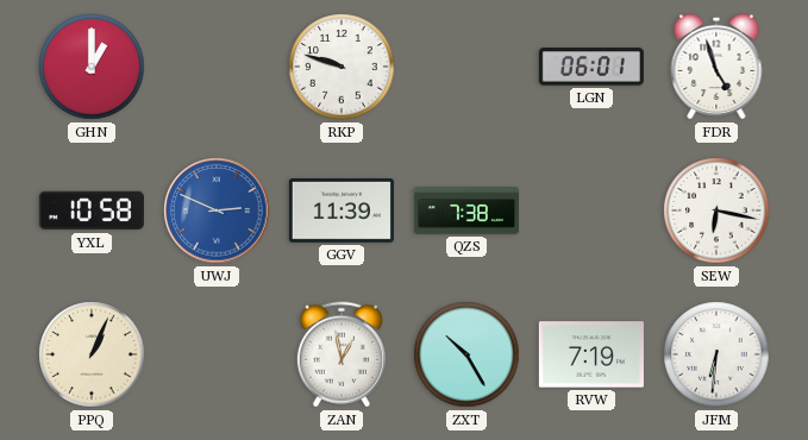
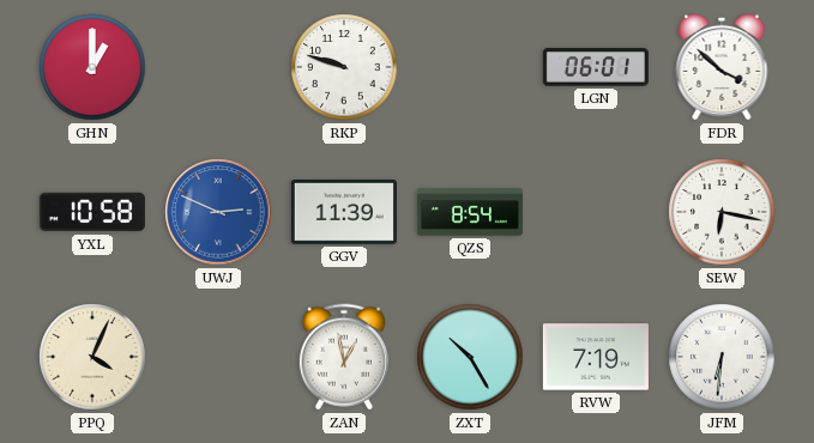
FDR: 4:57 -> 3:52 (722, 67)
QZS: 7:38 -> 8:54 (470, 212)
PPQ: 1:04 -> 4:04 (92, 357)
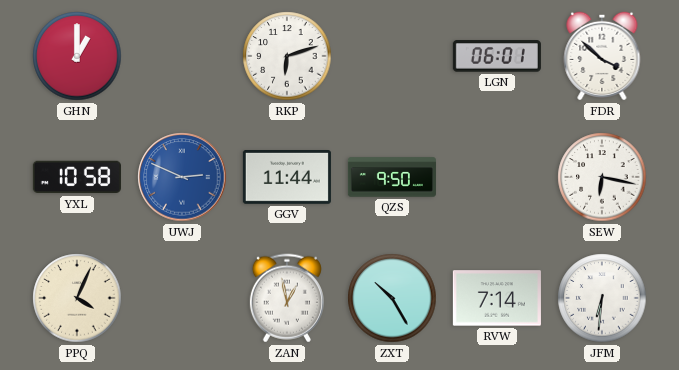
RKP: 9:48 -> 6:12 (287, 56)
GGV: 11:39 -> 11:44 (287, 178)
QZS: 8:54 -> 9:50 (392, 177)
RVW: 7:19 -> 7:14 (497, 298)
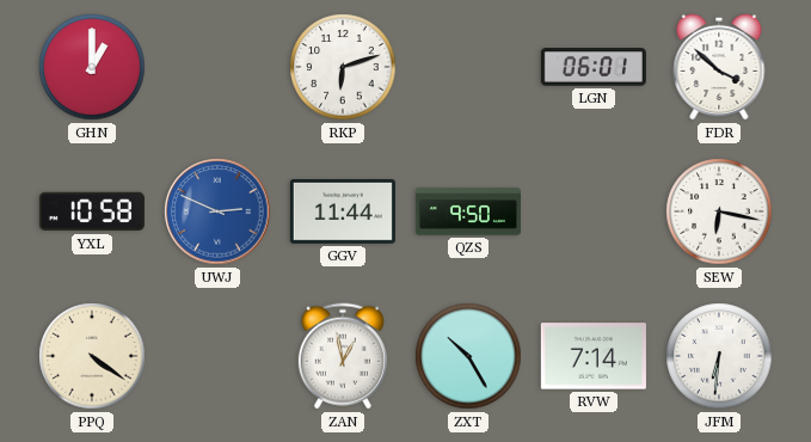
PPQ: 4:04 -> 4:21 (92, 356)
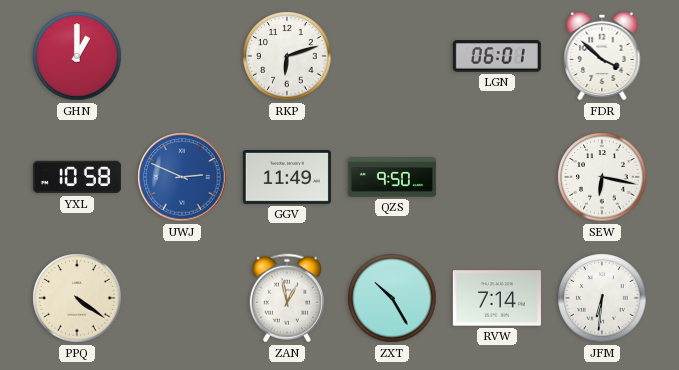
GGV: 11:44 -> 11:49 (287, 178)
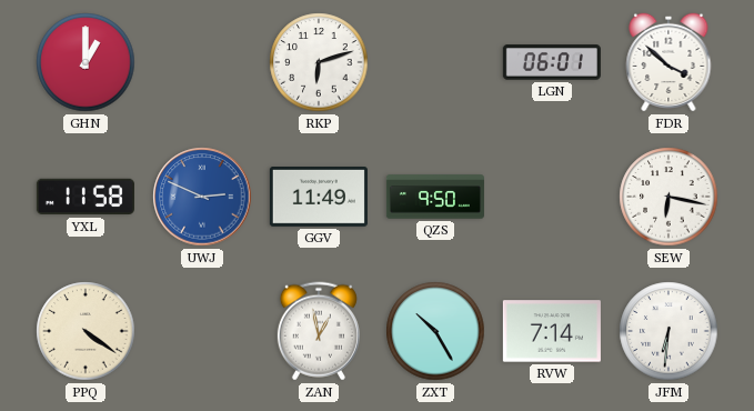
YXL: 10:58 -> 11:58 (86, 197)
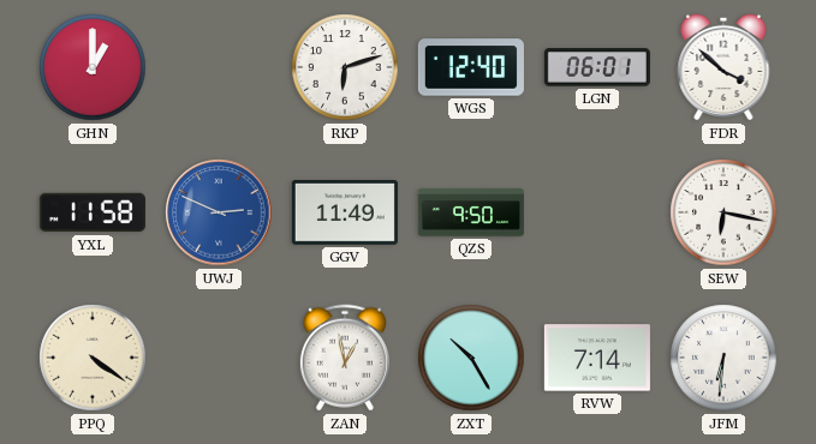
WGS: none -> 12:40 (471, 67)
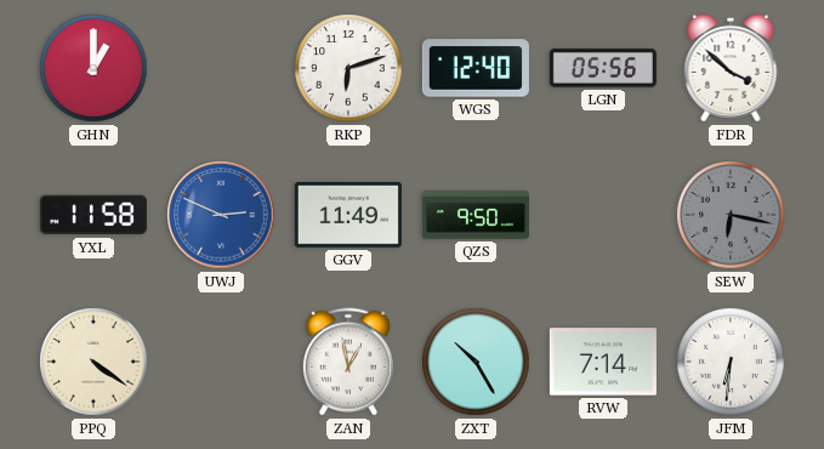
LGN: 06:01 -> 05:56 (603, 68)
SEW dial: white -> grey (731, 215)
